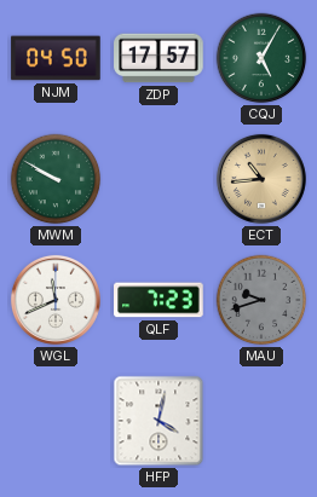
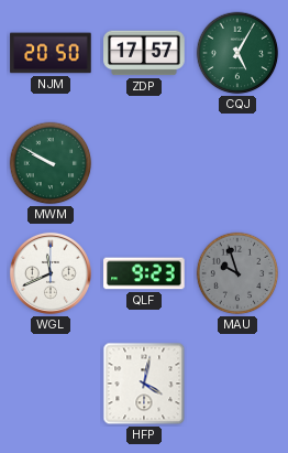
NJM: 04:50 -> 20:50 (51, 53)
ECT: 10:44 -> none (261, 179)
QLF: 7:23 -> 9:23 (144, 273)
MAU: 9:42 -> 9:57 (237, 273)
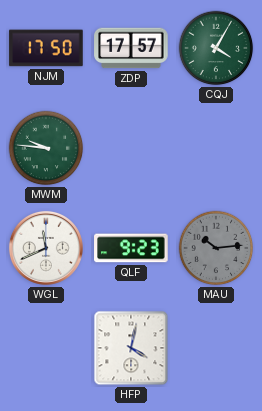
NJM: 20:50 -> 17:50 (46, 48)
CQJ: 5:05 -> 4:05 (216, 48)
MWM: 9:50 -> 9:46 (46, 148)
MAU: 9:57 -> 10:14 (216, 248)
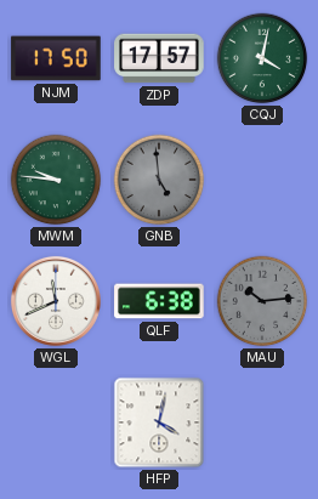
CQJ: 4:05 -> 4:02 (262, 58)
GNB: none -> 4:59 (159, 180)
QLF: 9:23 -> 6:38 (159, 301)
